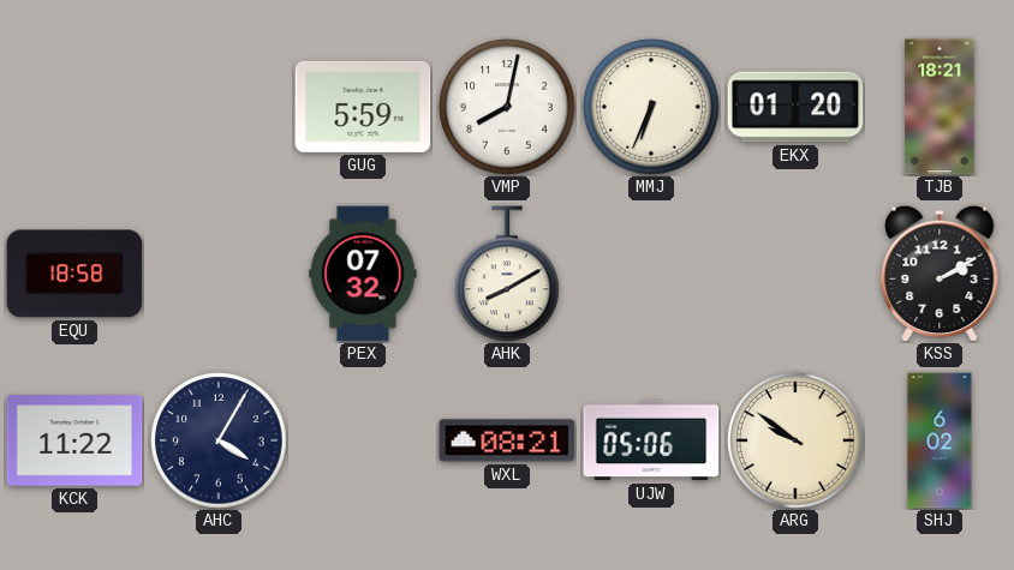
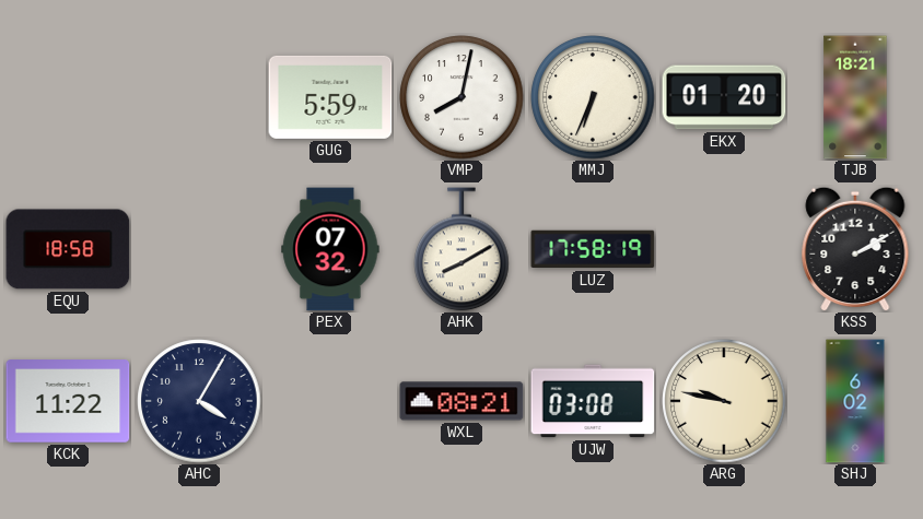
LUZ: none -> 17:58 (593, 249)
UJW: 05:06 -> 03:08 (593, 401)
ARG: 9:51 -> 9:47 (724, 401)
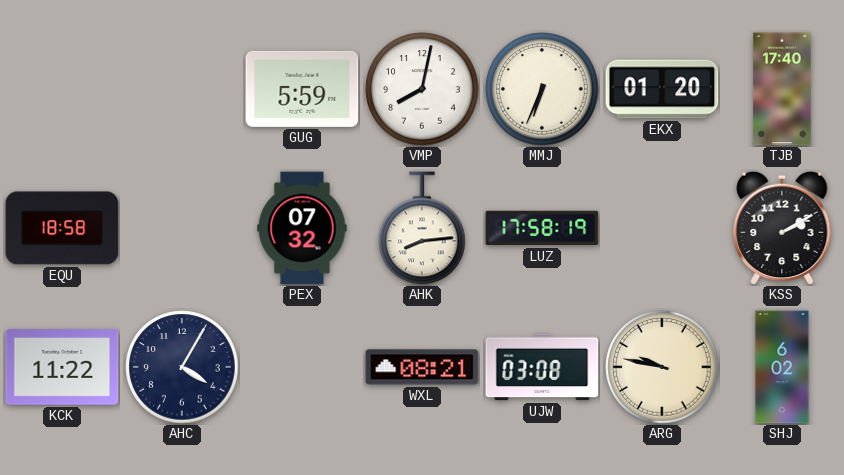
TJB: 18:21 -> 17:40 (782, 89)
AHK: 8:10 -> 8:14 (422, 228)
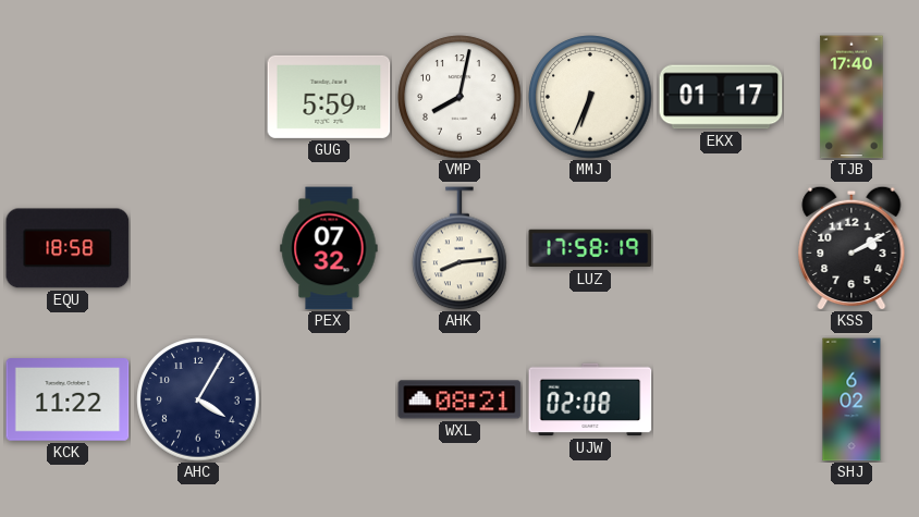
EKX: 01:20 -> 01:17 (721, 97)
UJW: 03:08 -> 02:08 (590, 399)
ARG: 9:47 -> none (662, 367)
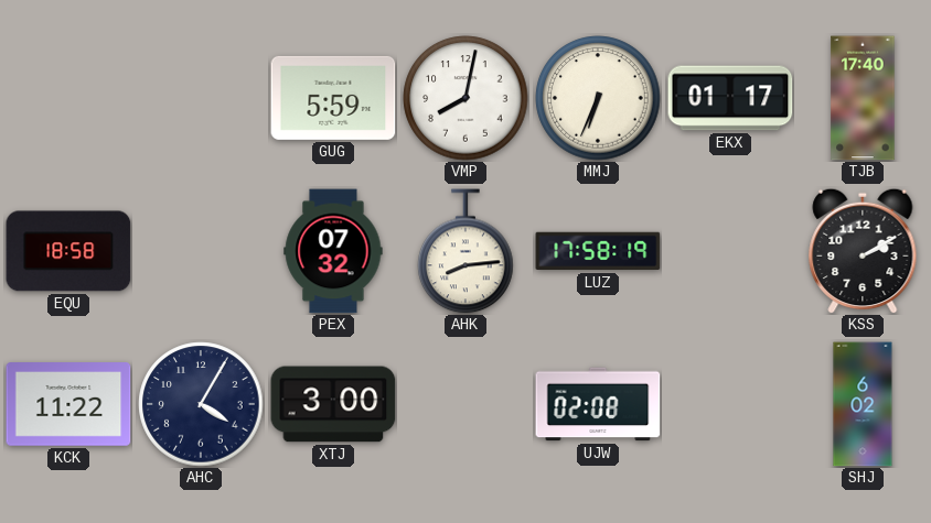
XTJ: none -> 3:00 (333, 404)
WXL: 08:21 -> none (459, 399)
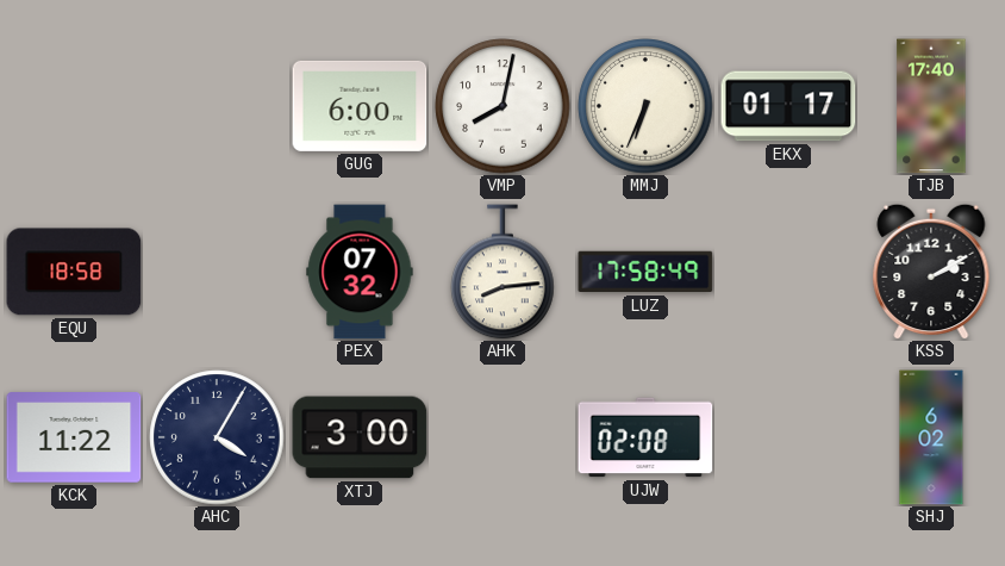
GUG: 5:59 -> 6:00 (360, 106)
LUZ: 17:58:19 -> 17:58:49 (645, 272)
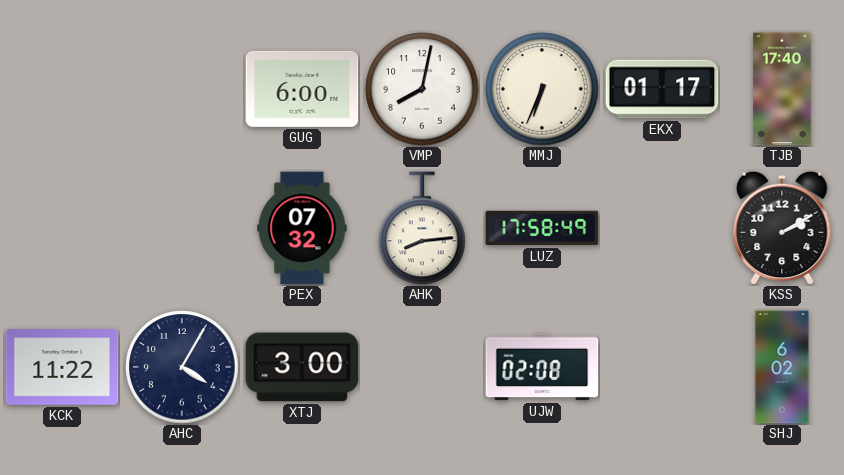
EQU: 18:58 -> none (74, 272)
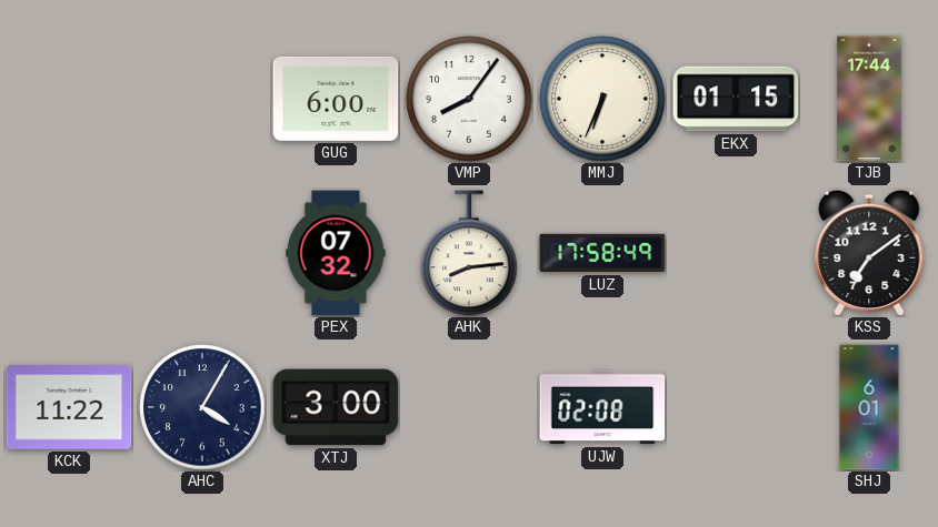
VMP: 8:02 -> 8:06 (469, 99)
EKX: 01:17 -> 01:15 (736, 99)
TJB: 17:40 -> 17:44 (869, 99)
KSS: 2:10 -> 7:09 (869, 253)
SHJ: 6:02 -> 6:01 (869, 407)
